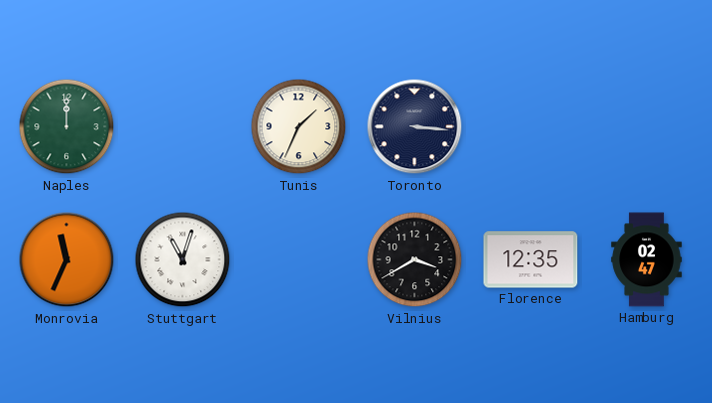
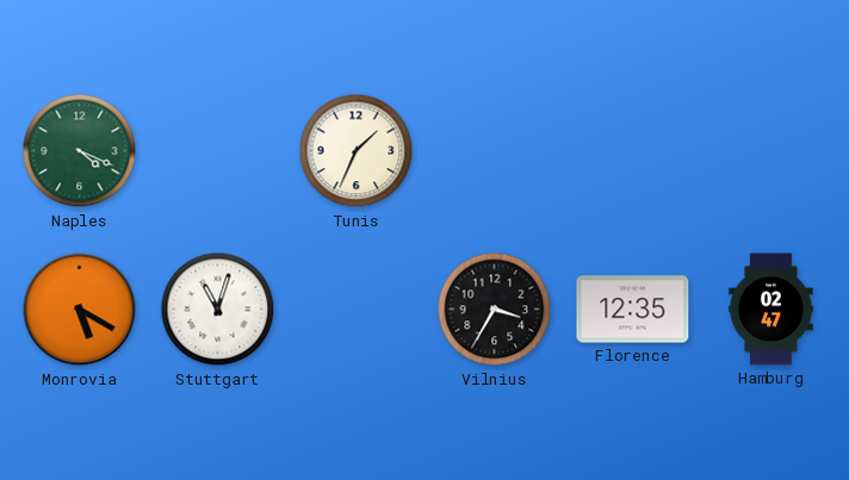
Naples: 12:00 -> 4:19 (80, 151)
Toronto: 3:16 -> none (415, 127)
Monrovia: 11:34 -> 5:20 (80, 310)
Vilnius: 3:40 -> 3:35 (495, 310)
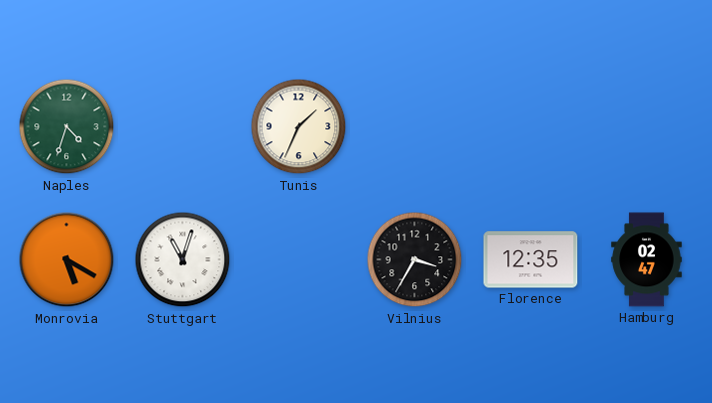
Naples: 4:19 -> 4:33 (67, 127)
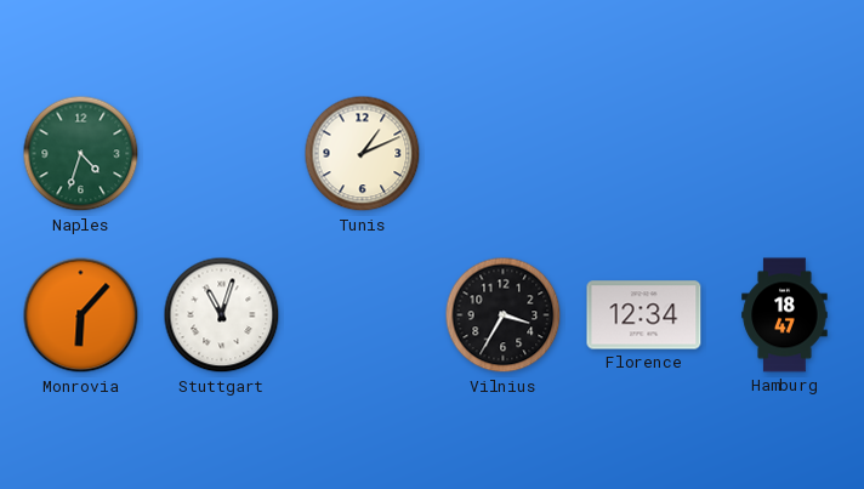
Tunis: 1:34 -> 1:11 (363, 154)
Monrovia: 5:20 -> 6:07 (81, 315)
Florence: 12:35 -> 12:34 (644, 315)
Hamburg: 02:47 -> 18:47 (785, 315)
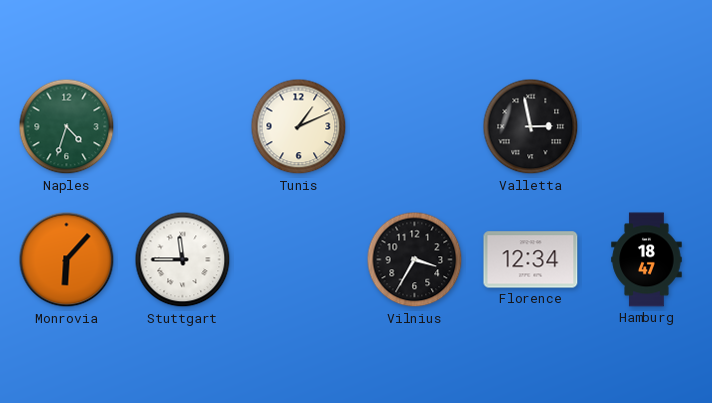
Valletta: none -> 2:58 (531, 127)
Stuttgart: 11:03 -> 11:45 (183, 260)
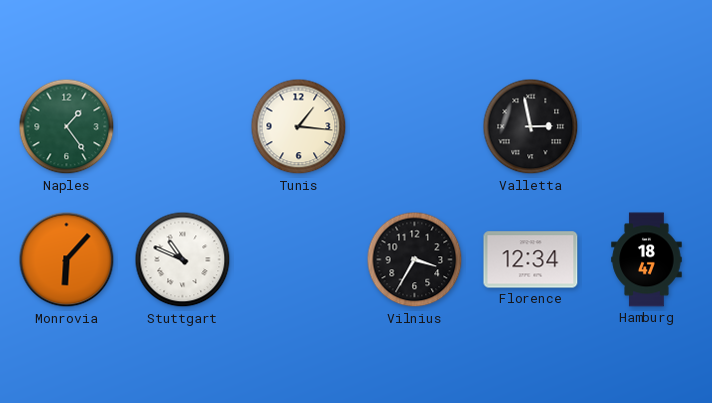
Naples: 4:33 -> 1:24 (67, 127)
Tunis: 1:11 -> 1:16 (299, 127)
Stuttgart: 11:45 -> 10:49 (183, 260)
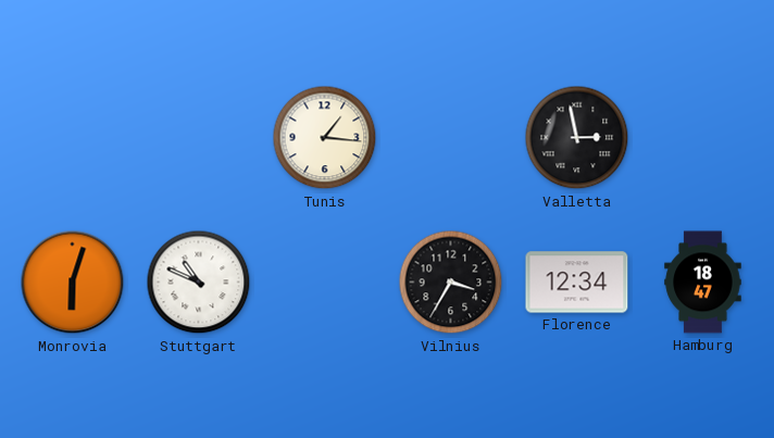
Naples: 1:24 -> none (67, 127)
Monrovia: 6:07 -> 6:03 (73, 283)
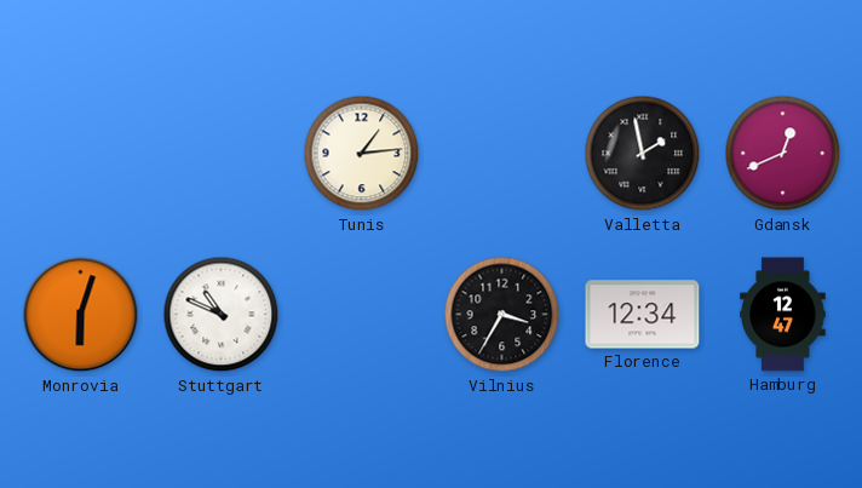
Tunis: 1:16 -> 1:14 (362, 154)
Valletta: 2:58 -> 1:58 (643, 154)
Gdansk: none -> 12:41 (783, 154)
Hamburg: 18:47 -> 12:47 (783, 315)
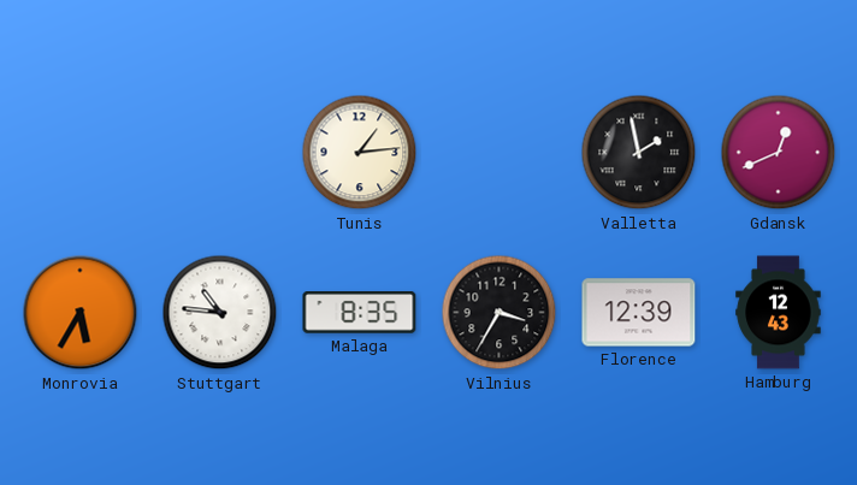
Monrovia: 6:03 -> 5:35 (81, 313)
Stuttgart: 10:49 -> 10:46 (220, 313)
Malaga: none -> 8:35 (360, 313)
Florence: 12:34 -> 12:39 (639, 313)
Hamburg: 12:47 -> 12:43 (779, 313)
